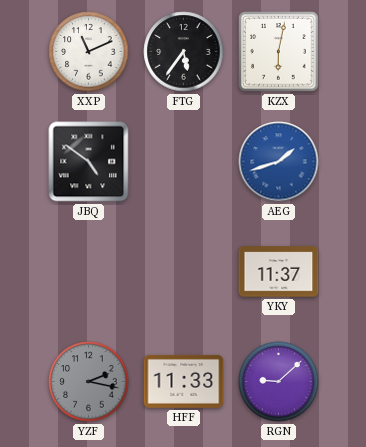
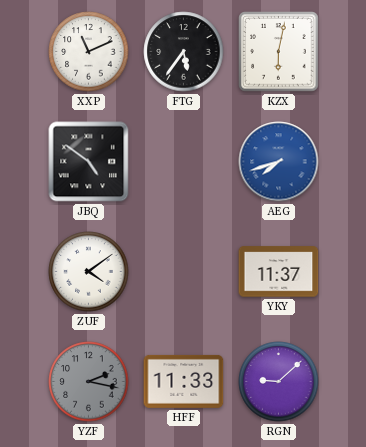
AEG: 1:42 -> 7:42 (279, 162)
ZUF: none -> 4:09 (89, 272)
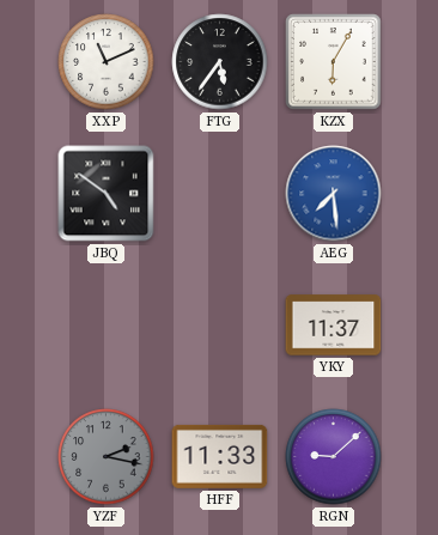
KZX: 6:02 -> 6:05 (334, 62)
AEG: 7:42 -> 7:29 (334, 194)
ZUF: 4:09 -> none (89, 272)
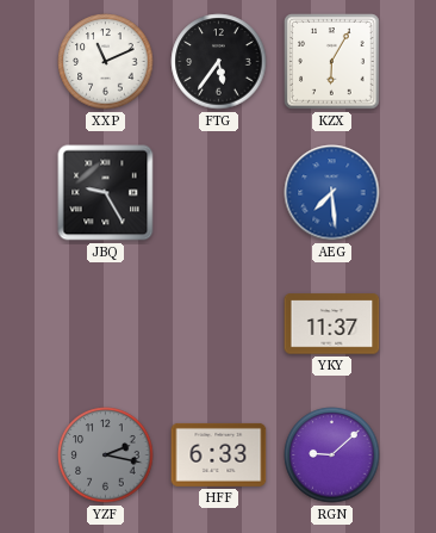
JBQ: 4:51 -> 9:25 (106, 193)
HFF: 11:33 -> 6:33 (219, 454)
